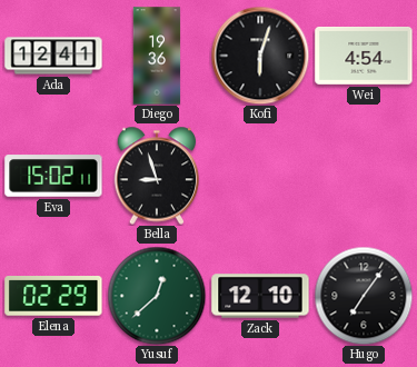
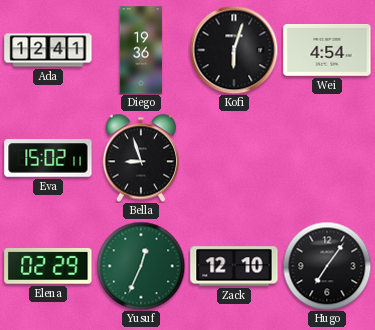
Yusuf: 12:38 -> 12:34 (141, 266)
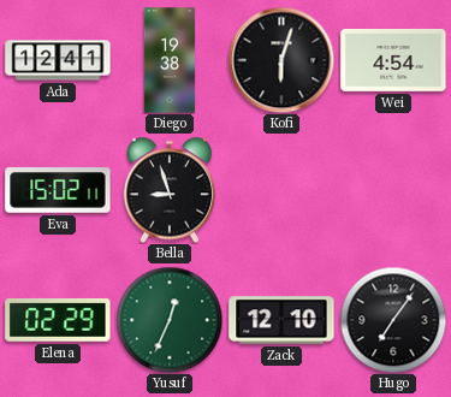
Diego: 19:36 -> 19:38 (170, 60)
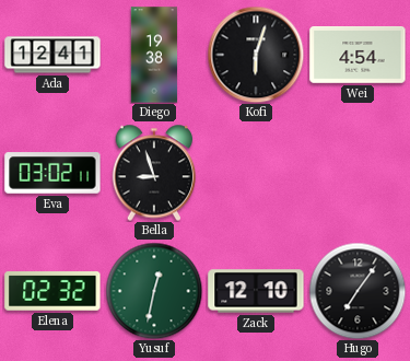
Eva: 15:02 -> 03:02 (52, 173)
Elena: 02:29 -> 02:32 (52, 292)
Yusuf: 12:34 -> 12:32 (154, 291)
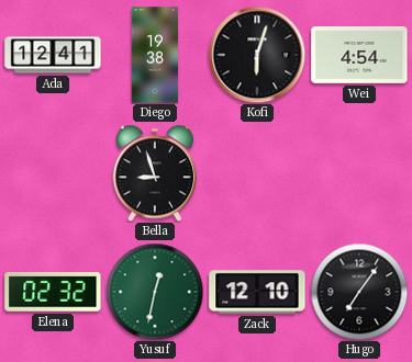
Eva: 03:02 -> none (52, 173)
